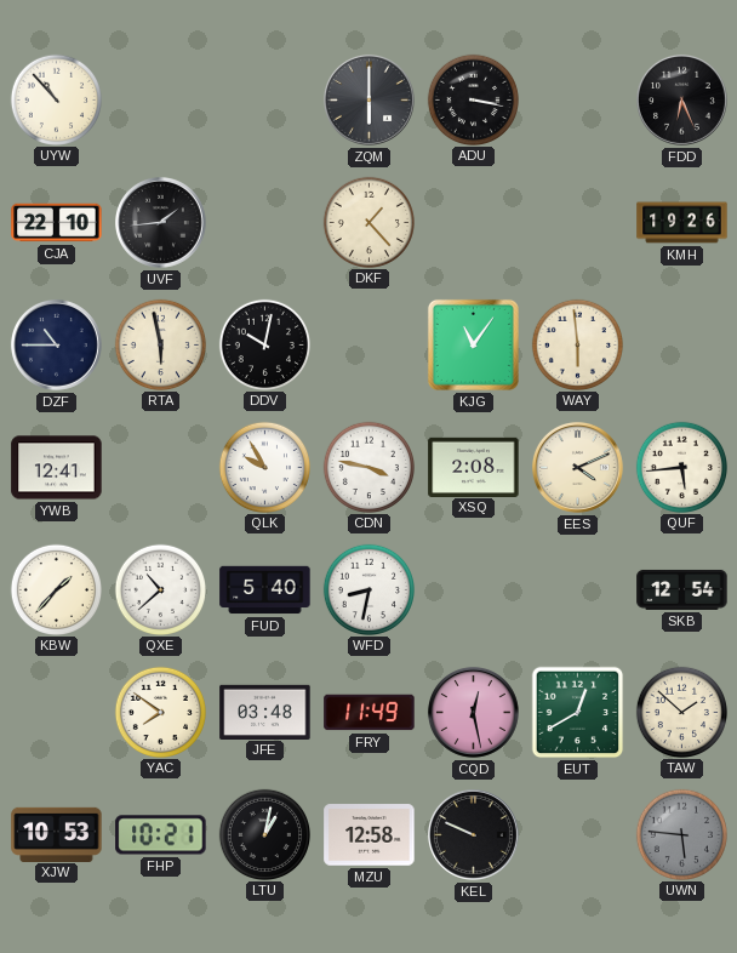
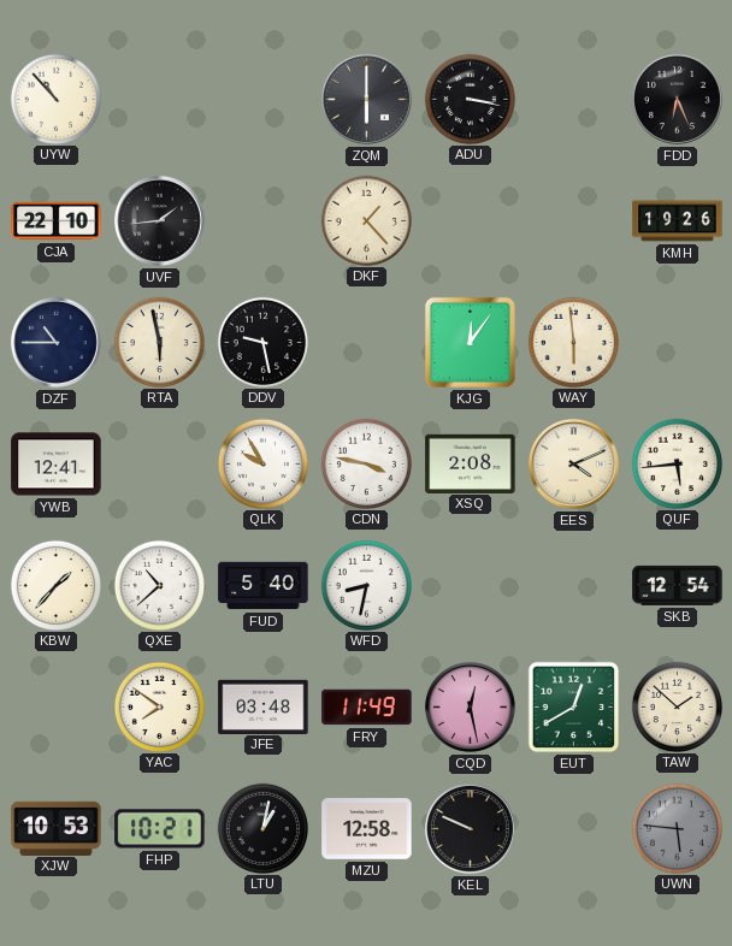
DDV: 10:02 -> 9:28 (262, 342)
KJG: 11:06 -> 12:06 (470, 342)
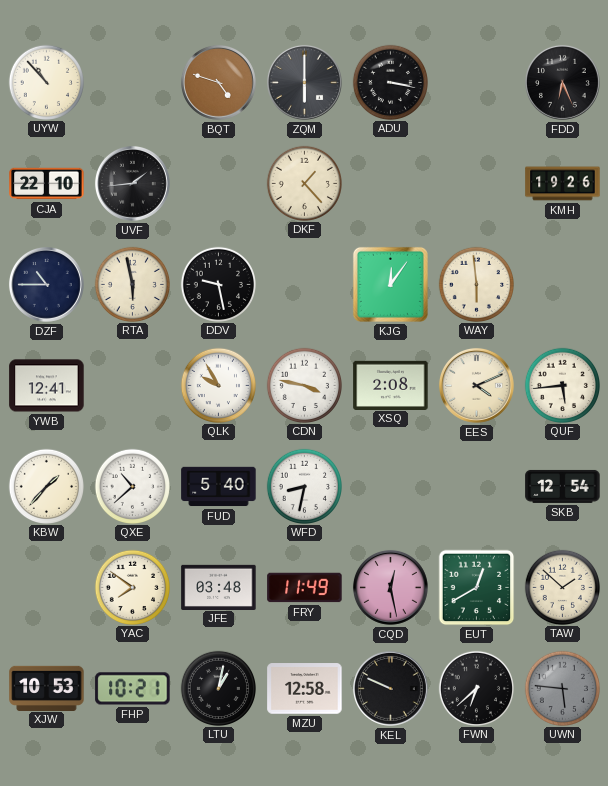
BQT: none -> 4:48 (219, 83)
FWN: none -> 6:38 (476, 688)
